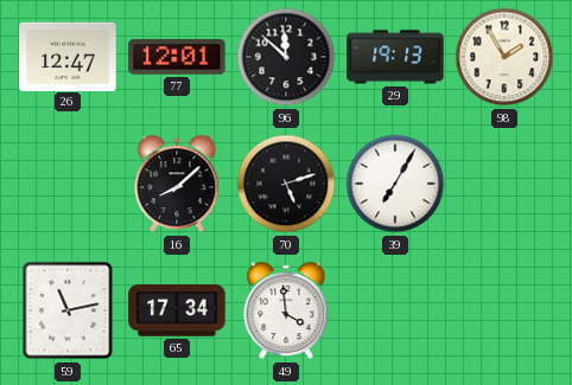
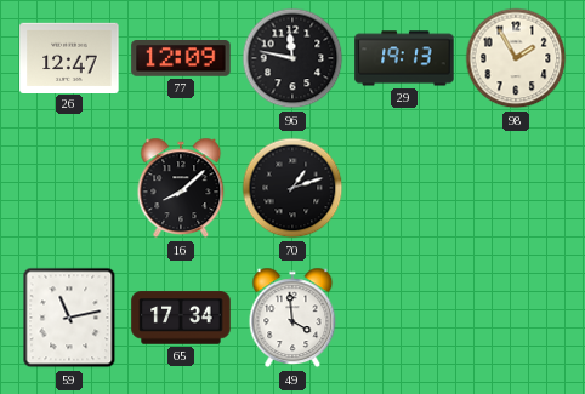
77: 12:01 -> 12:09 (181, 58)
96: 11:52 -> 11:47 (292, 58)
70: 5:12 -> 1:12 (292, 188)
39: 7:05 -> none (395, 184)
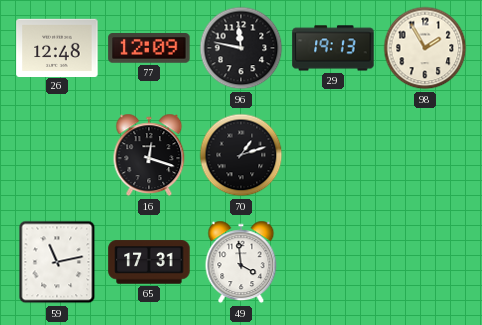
26: 12:47 -> 12:48 (57, 47)
16: 8:08 -> 12:18 (149, 155)
65: 17:34 -> 17:31 (149, 262)
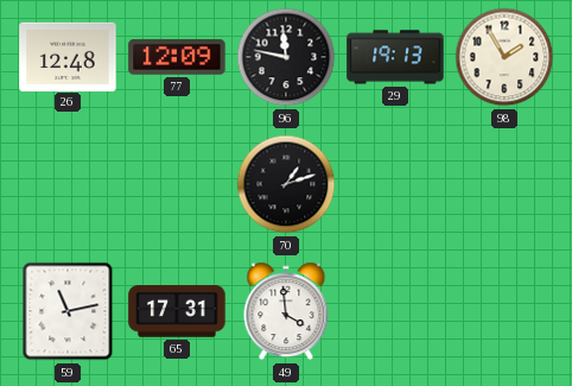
16: 12:18 -> none (149, 155)
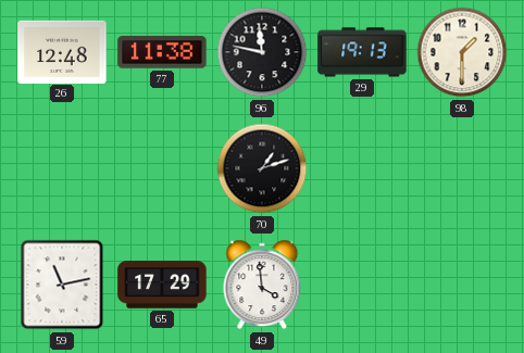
77: 12:09 -> 11:38 (162, 52)
98: 1:55 -> 1:30 (462, 52)
65: 17:31 -> 17:29 (162, 285)
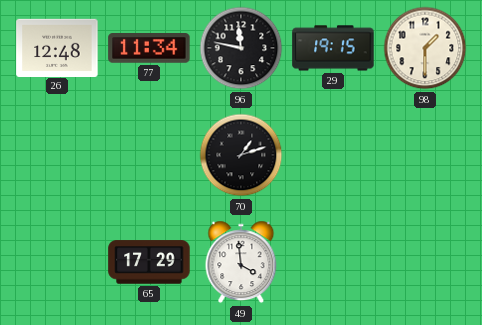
77: 11:38 -> 11:34 (149, 48)
29: 19:13 -> 19:15 (333, 48)
59: 11:13 -> none (62, 285)
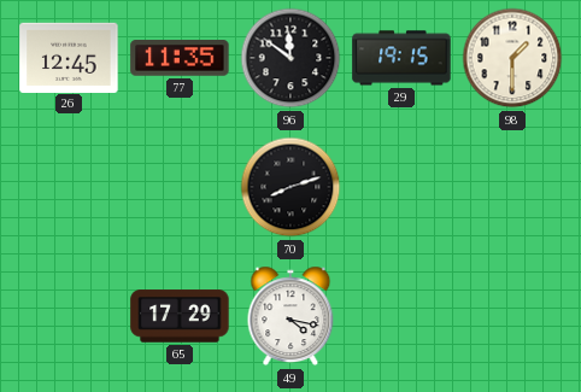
26: 12:48 -> 12:45 (69, 57)
77: 11:34 -> 11:35 (180, 58)
96: 11:47 -> 11:51 (290, 58)
70: 1:12 -> 8:12 (290, 187)
49: 3:59 -> 4:17 (290, 316)
